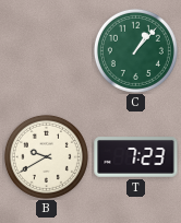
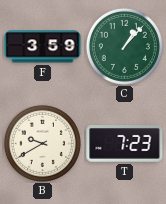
F: none -> 3:59 (43, 47)
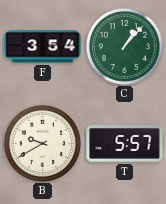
F: 3:59 -> 3:54 (43, 47)
T: 7:23 -> 5:57 (125, 144)
